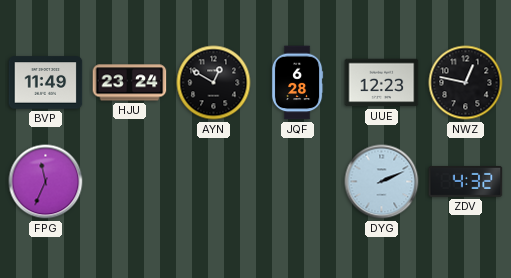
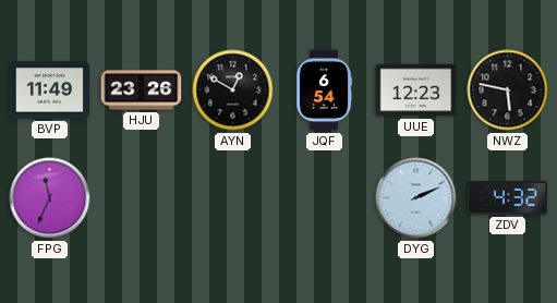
HJU: 23:24 -> 23:26 (142, 90)
JQF: 6:28 -> 6:54 (324, 90)
NWZ: 12:47 -> 5:47 (508, 90)
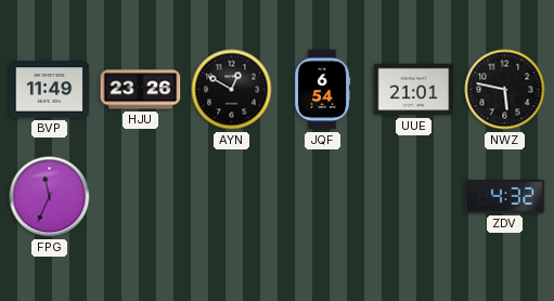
UUE: 12:23 -> 21:01 (414, 90)
DYG: 2:11 -> none (416, 198)
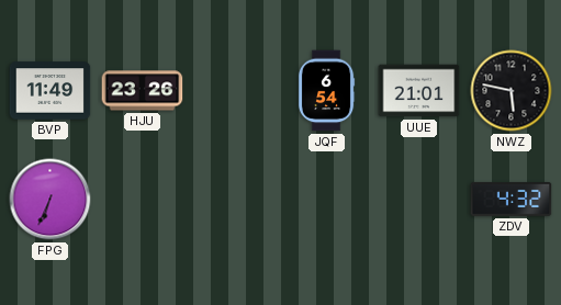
AYN: 12:50 -> none (232, 90)
FPG: 11:34 -> 6:34 (51, 200)
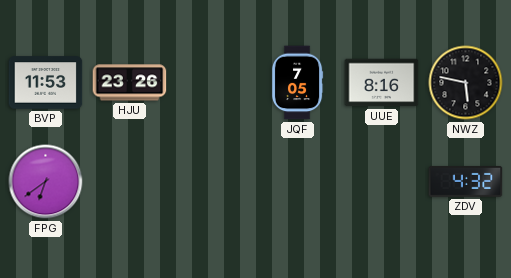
BVP: 11:49 -> 11:53 (46, 83)
JQF: 6:54 -> 7:05 (297, 83)
UUE: 21:01 -> 8:16 (382, 83)
FPG: 6:34 -> 6:39 (46, 182)
